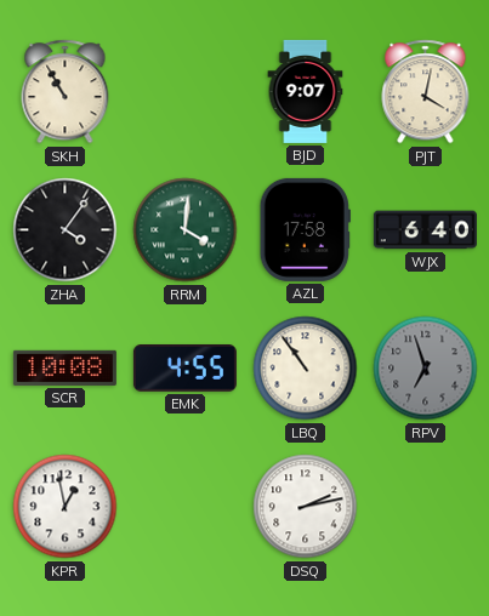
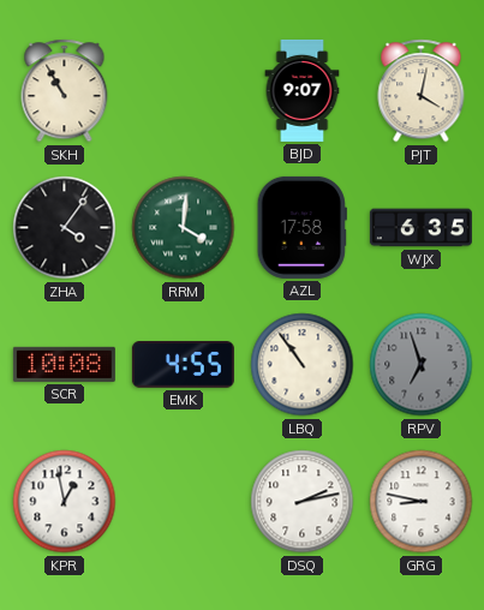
WJX: 6:40 -> 6:35 (420, 228)
GRG: none -> 8:47 (422, 502)
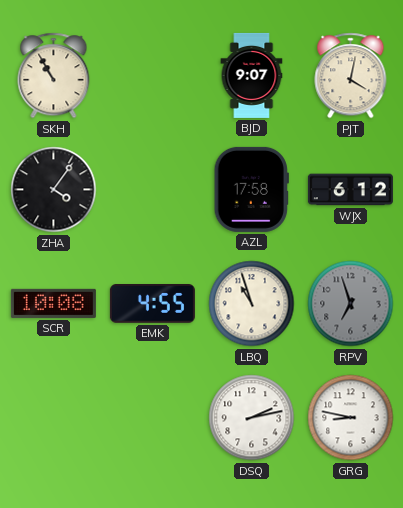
RRM: 4:01 -> none (184, 228)
WJX: 6:35 -> 6:12 (350, 190)
LBQ: 10:54 -> 10:57 (252, 304)
KPR: 12:58 -> none (65, 502)
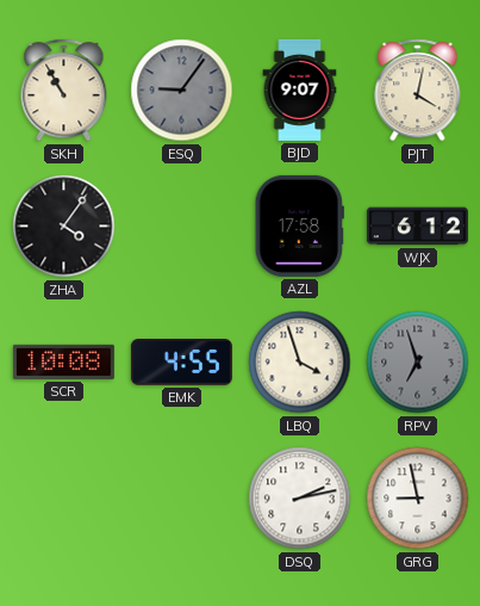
ESQ: none -> 9:06 (182, 91)
LBQ: 10:57 -> 3:57 (300, 363)
GRG: 8:47 -> 8:58 (418, 499)
